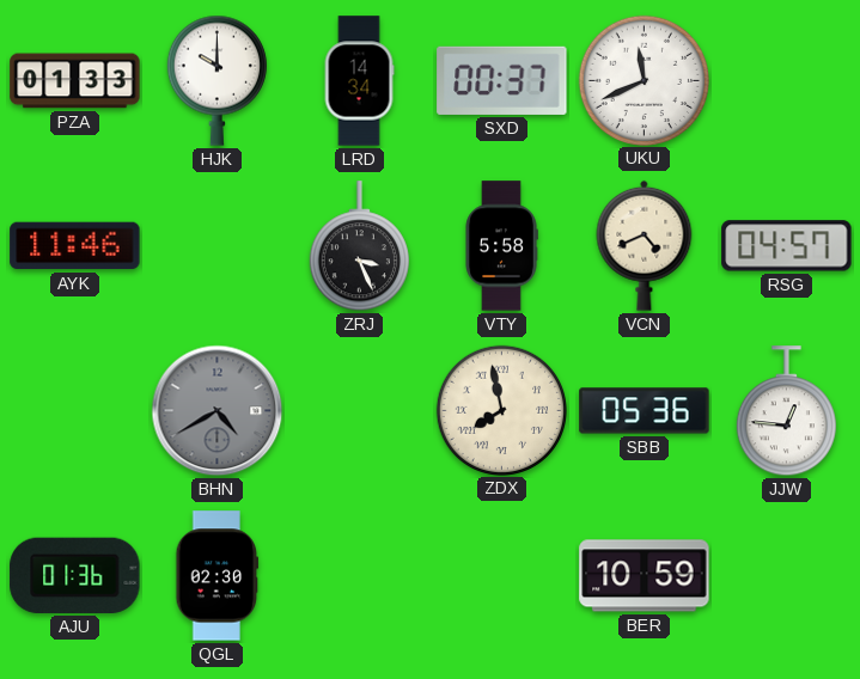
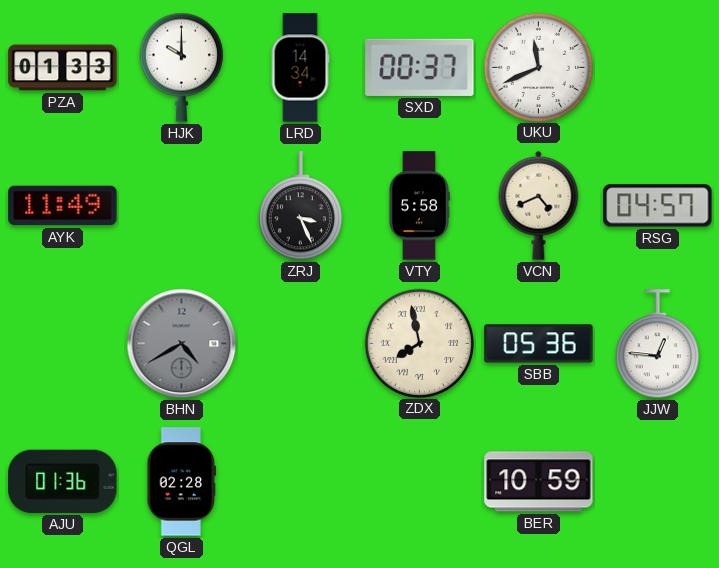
AYK: 11:46 -> 11:49 (63, 206)
QGL: 02:30 -> 02:28 (182, 482)
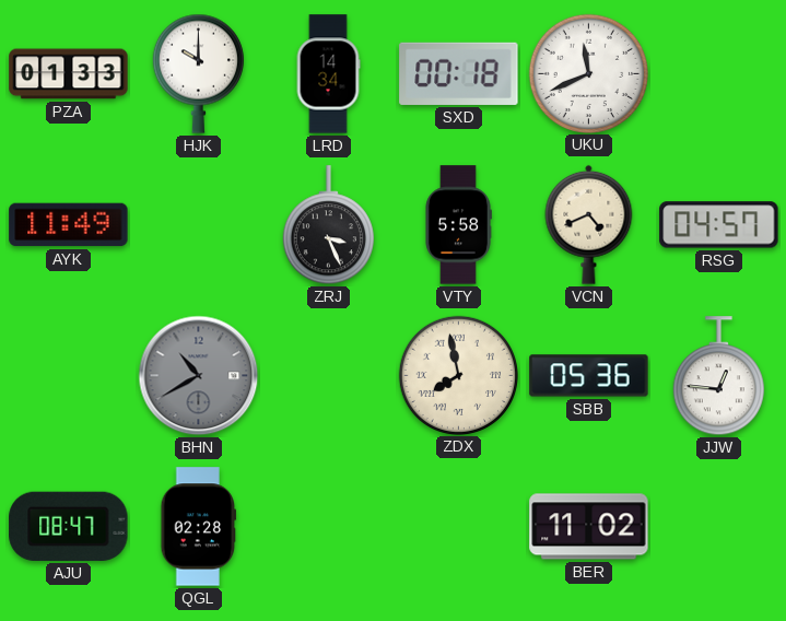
SXD: 00:37 -> 00:18 (459, 73)
BHN: 4:40 -> 10:40 (199, 376)
AJU: 01:36 -> 08:47 (69, 526)
BER: 10:59 -> 11:02 (589, 527)
